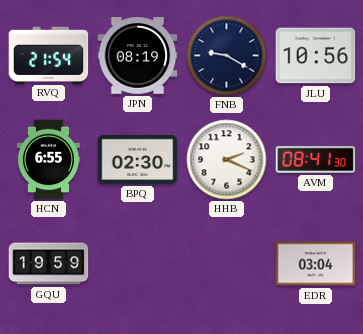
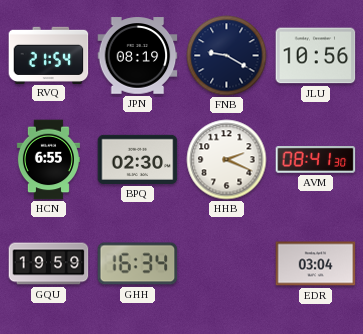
GHH: none -> 16:34 (138, 264)
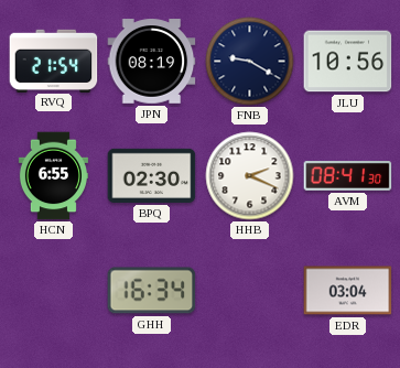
GQU: 19:59 -> none (49, 264)
